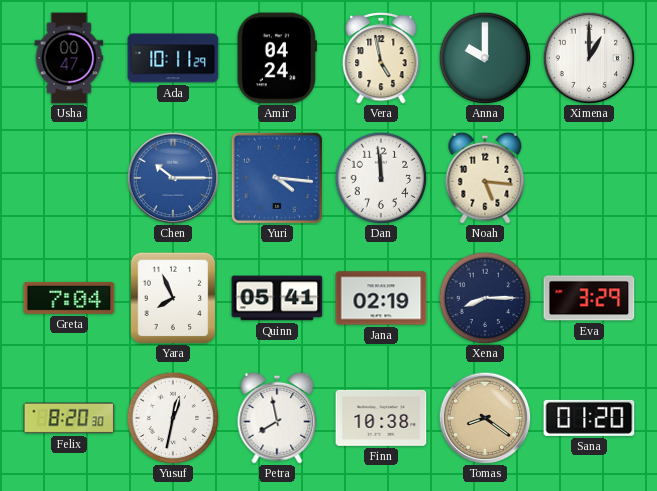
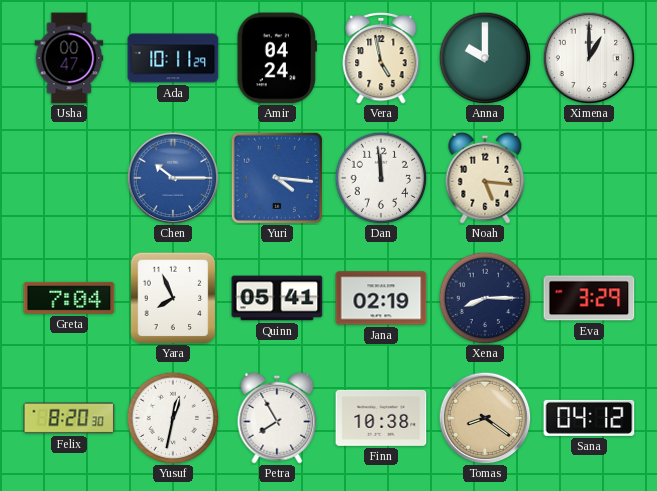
Petra: 7:58 -> 7:55 (277, 418)
Sana: 01:20 -> 04:12 (589, 418)
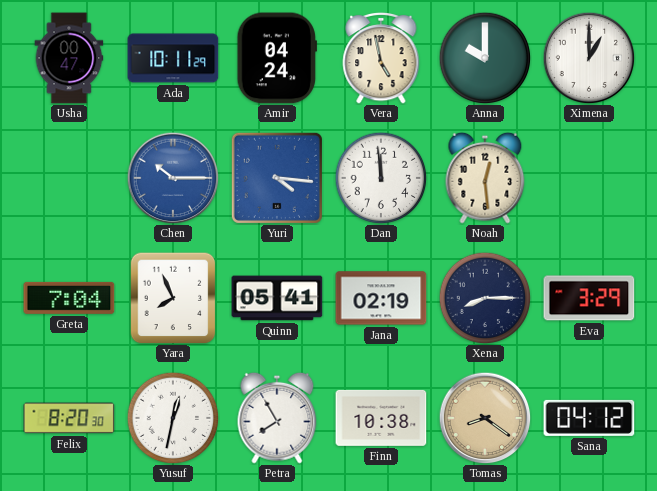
Noah: 5:16 -> 12:29 (485, 178)
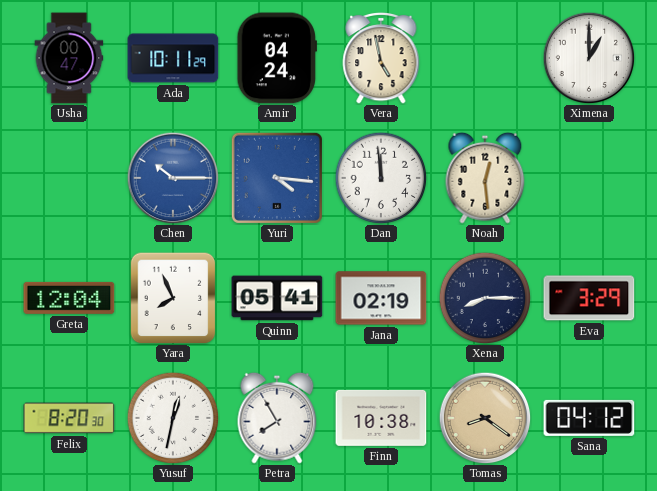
Anna: 10:00 -> none (485, 58)
Greta: 7:04 -> 12:04 (69, 298)
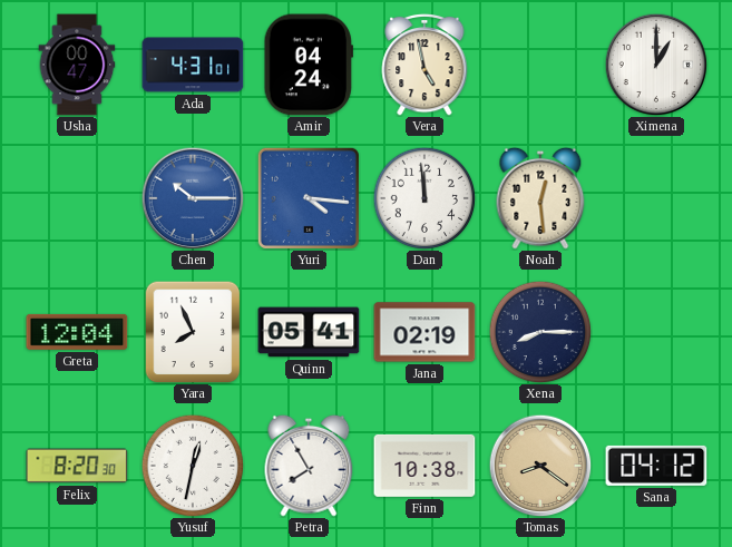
Ada: 10:11 -> 4:31 (193, 65)
Eva: 3:29 -> none (589, 298)
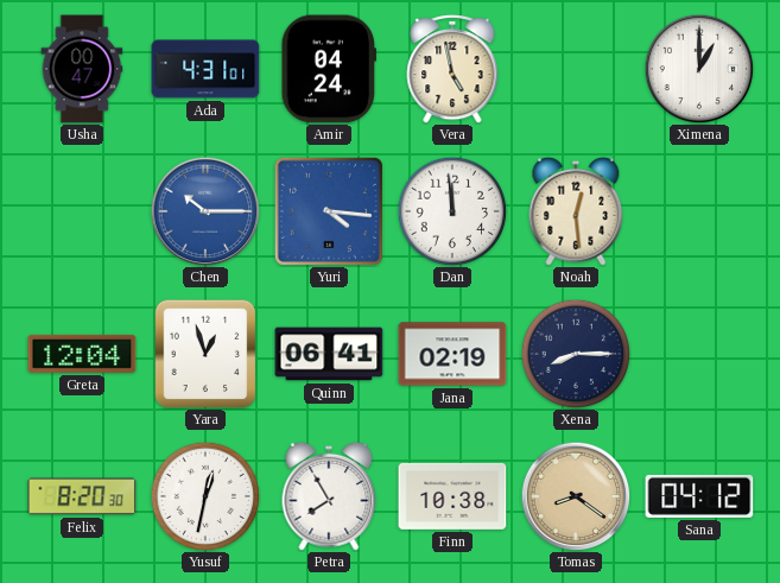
Yara: 7:56 -> 12:57 (205, 354)
Quinn: 05:41 -> 06:41 (329, 354)
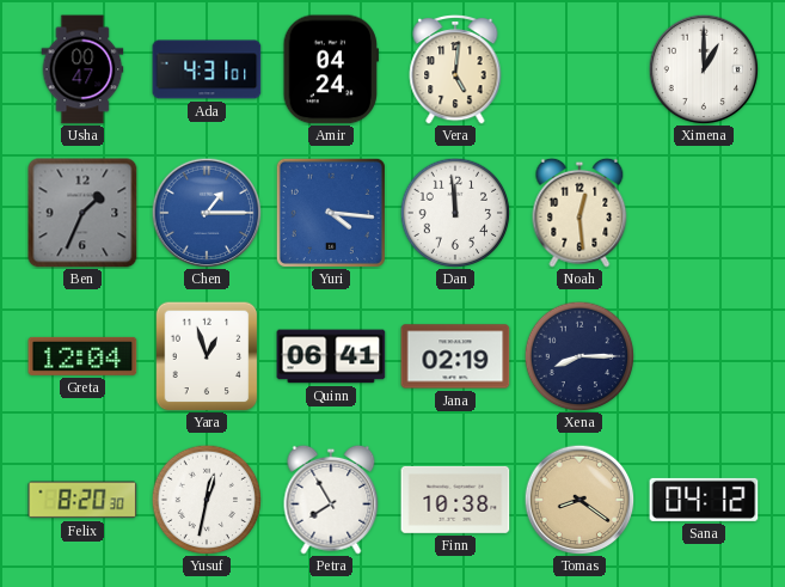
Vera: 4:58 -> 5:01 (455, 69)
Ben: none -> 1:34 (82, 213)
Chen: 10:15 -> 1:15 (207, 213)
